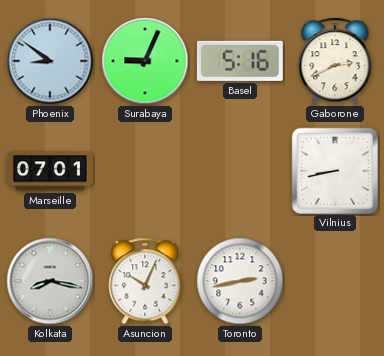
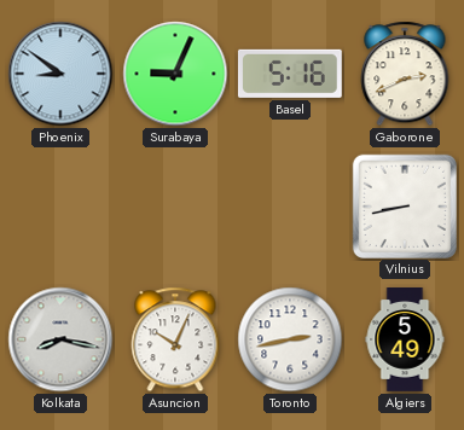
Marseille: 07:01 -> none (51, 171)
Algiers: none -> 5:49 (405, 341)
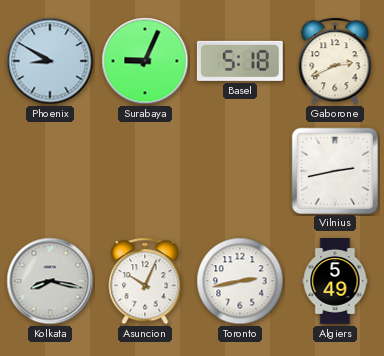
Phoenix: 8:51 -> 8:50 (50, 61)
Basel: 5:16 -> 5:18 (240, 61)
Vilnius: 8:43 -> 2:43 (334, 170)
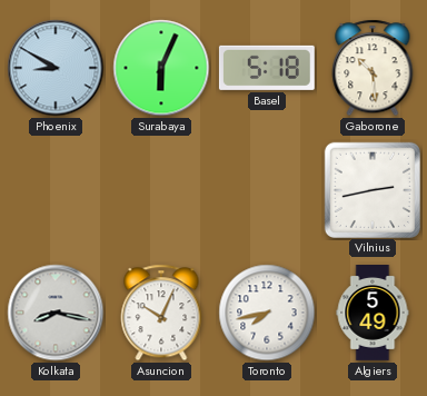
Surabaya: 9:04 -> 6:04 (161, 68)
Gaborone: 2:41 -> 10:29 (373, 68)
Toronto: 2:43 -> 7:43 (267, 313)
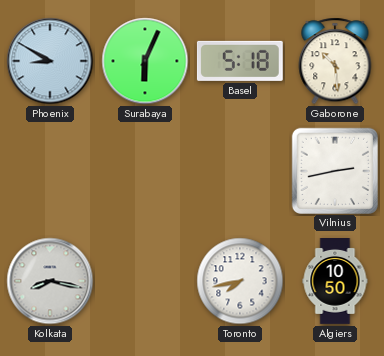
Asuncion: 10:04 -> none (161, 313)
Algiers: 5:49 -> 10:50 (335, 282)
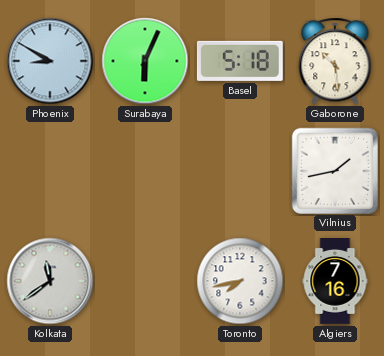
Vilnius: 2:43 -> 1:43 (334, 170)
Kolkata: 8:17 -> 11:39 (50, 281)
Algiers: 10:50 -> 7:16 (335, 282)
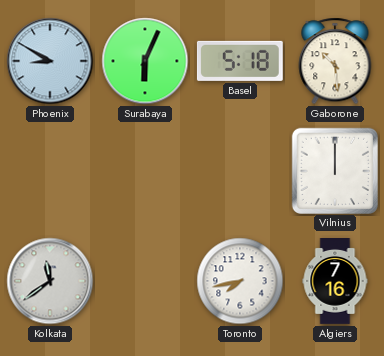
Vilnius: 1:43 -> 12:00 (334, 170)
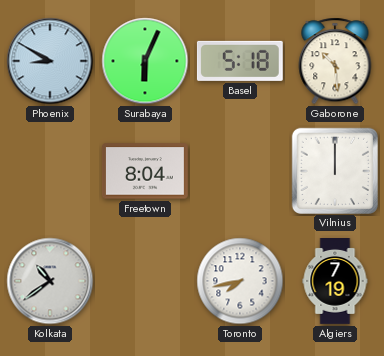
Freetown: none -> 8:04 (146, 171)
Kolkata: 11:39 -> 10:39 (50, 281)
Algiers: 7:16 -> 7:19 (335, 282)
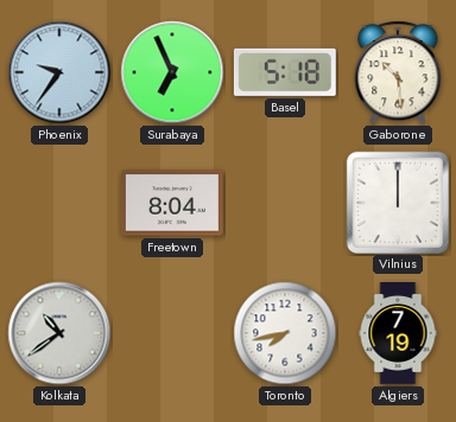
Phoenix: 8:50 -> 9:36 (59, 72)
Surabaya: 6:04 -> 6:56 (172, 72)
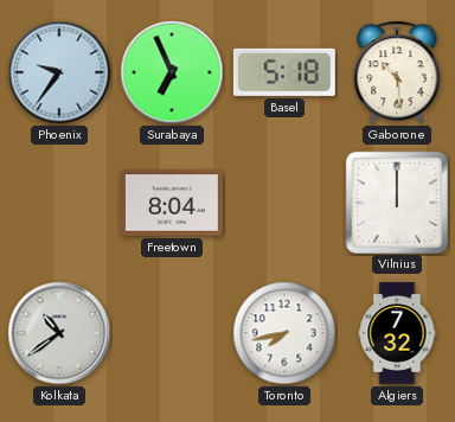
Algiers: 7:19 -> 7:32 (397, 334)
